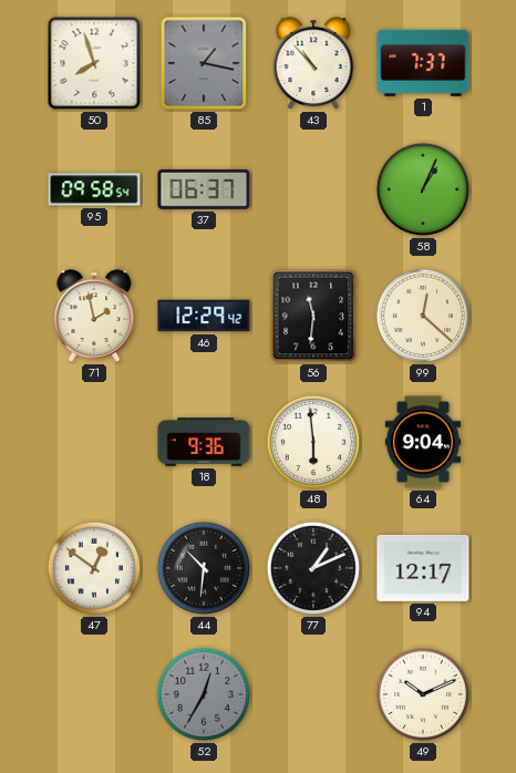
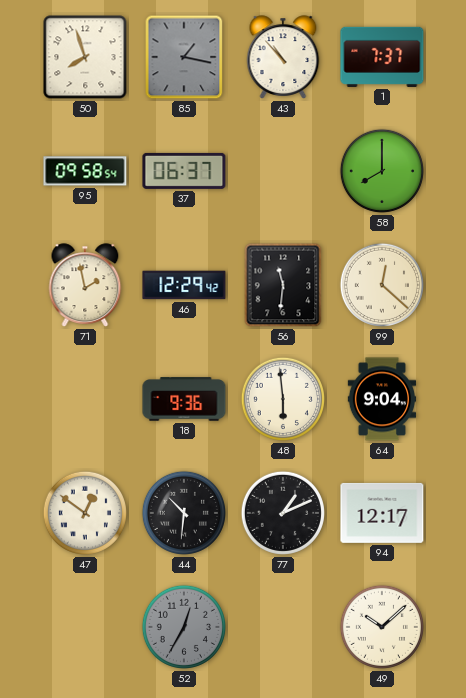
58: 1:04 -> 8:00 (382, 171)
49: 10:11 -> 10:08 (382, 627)
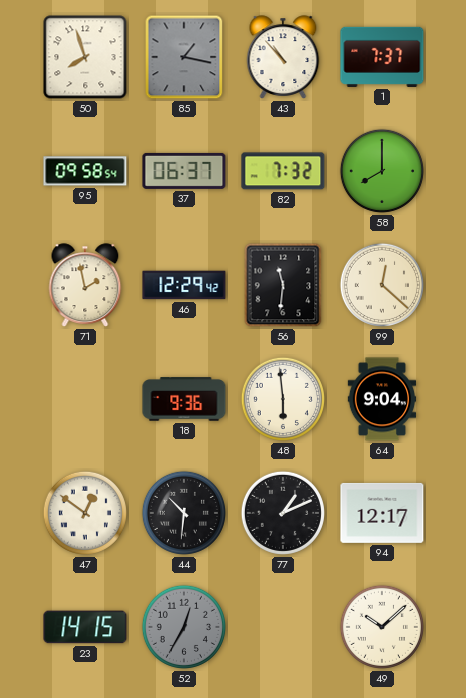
82: none -> 7:32 (283, 171)
23: none -> 14:15 (85, 627)
